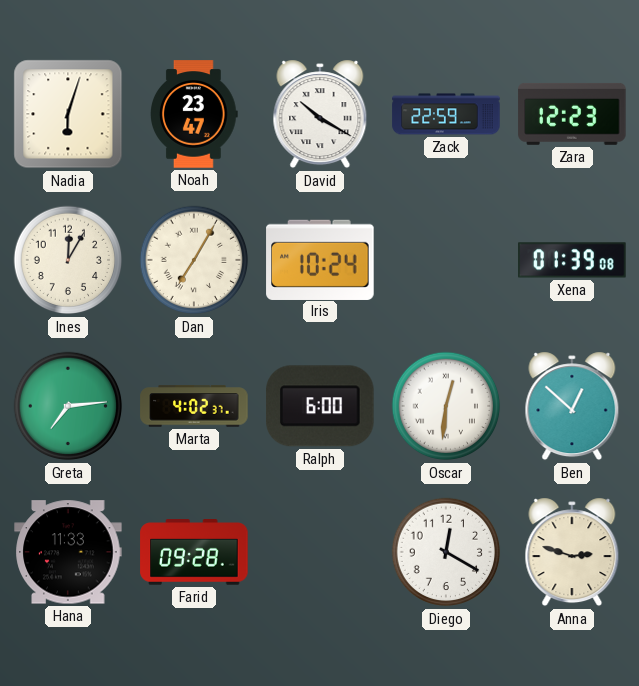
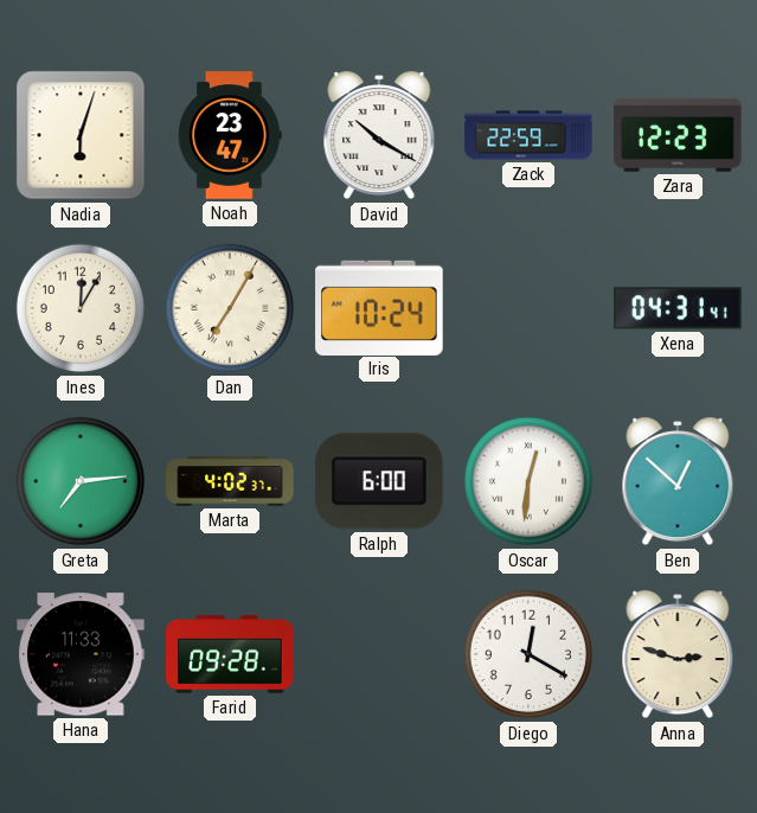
Xena: 01:39 -> 04:31 (678, 308)
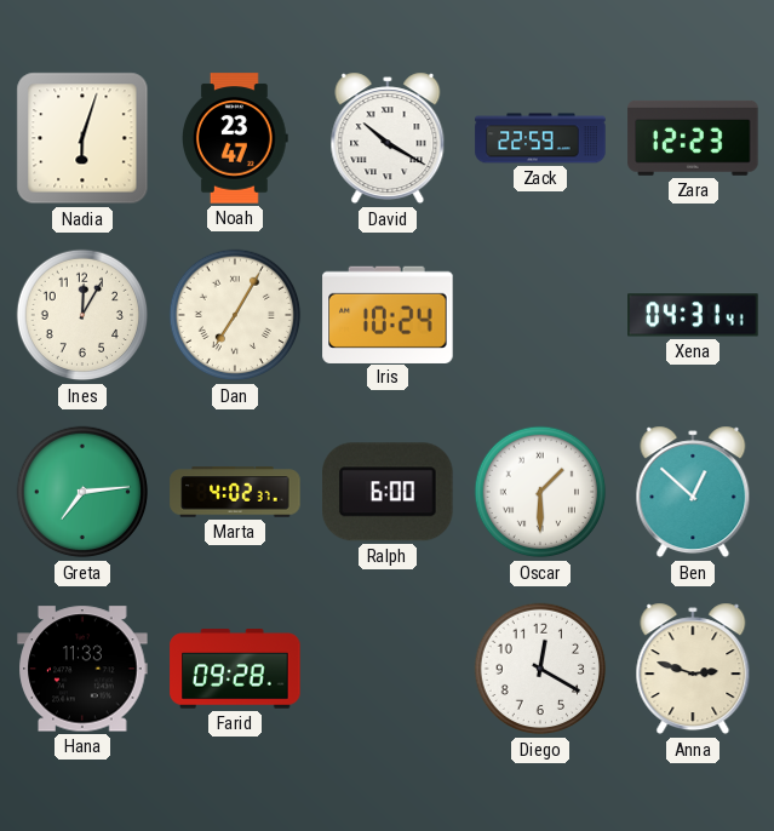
Oscar: 12:31 -> 1:30 (540, 492)
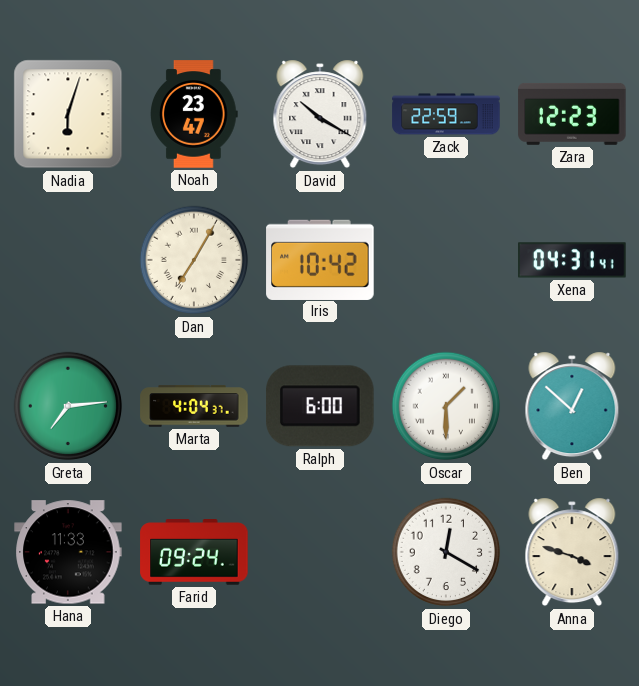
Ines: 12:05 -> none (82, 315)
Iris: 10:24 -> 10:42 (320, 259)
Marta: 4:02 -> 4:04 (194, 406)
Farid: 09:28 -> 09:24 (194, 552)
Anna: 2:48 -> 3:48 (572, 552)
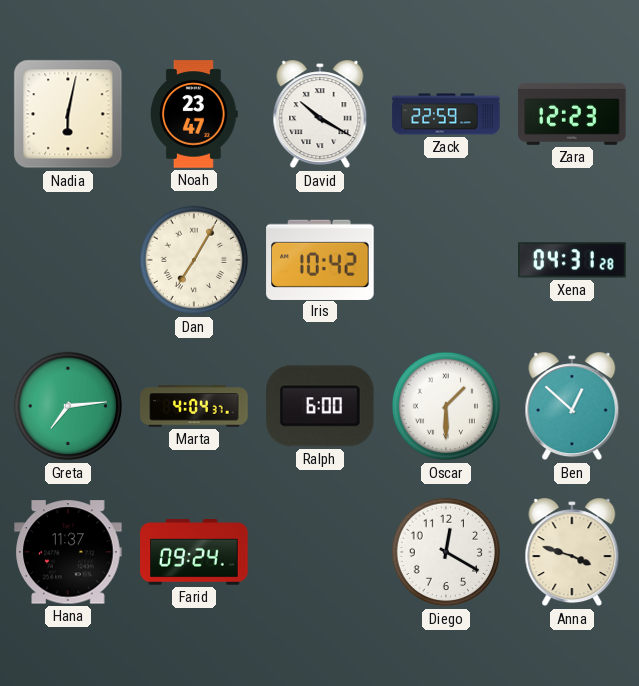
Nadia: 6:03 -> 6:02 (68, 114)
Xena: 04:31:41 -> 04:31:28 (572, 260)
Hana: 11:33 -> 11:37 (68, 552)
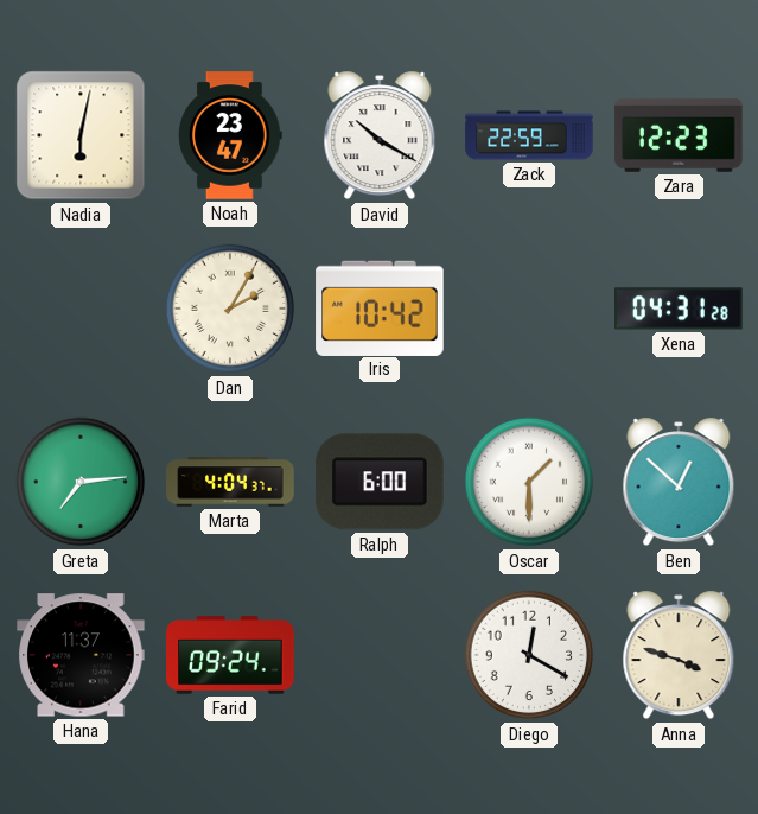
Dan: 7:05 -> 2:05 (230, 309)
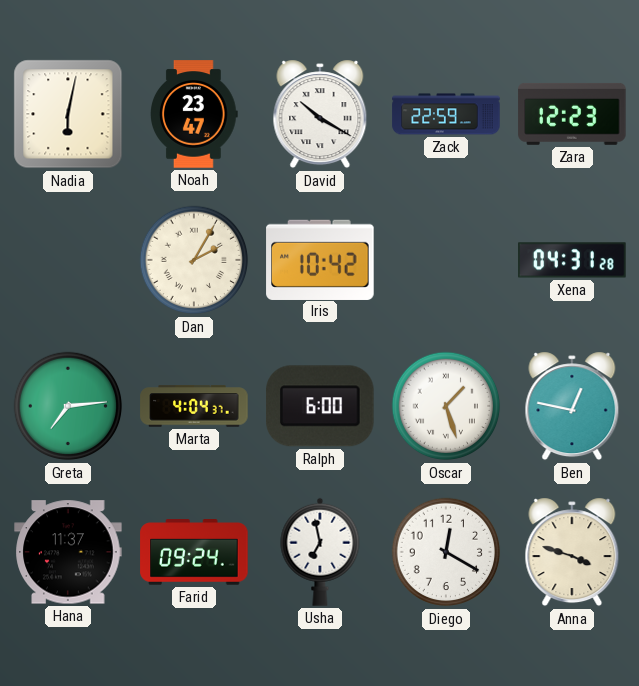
Oscar: 1:30 -> 1:27 (446, 406)
Ben: 12:52 -> 12:47 (572, 406)
Usha: none -> 6:58 (320, 552)
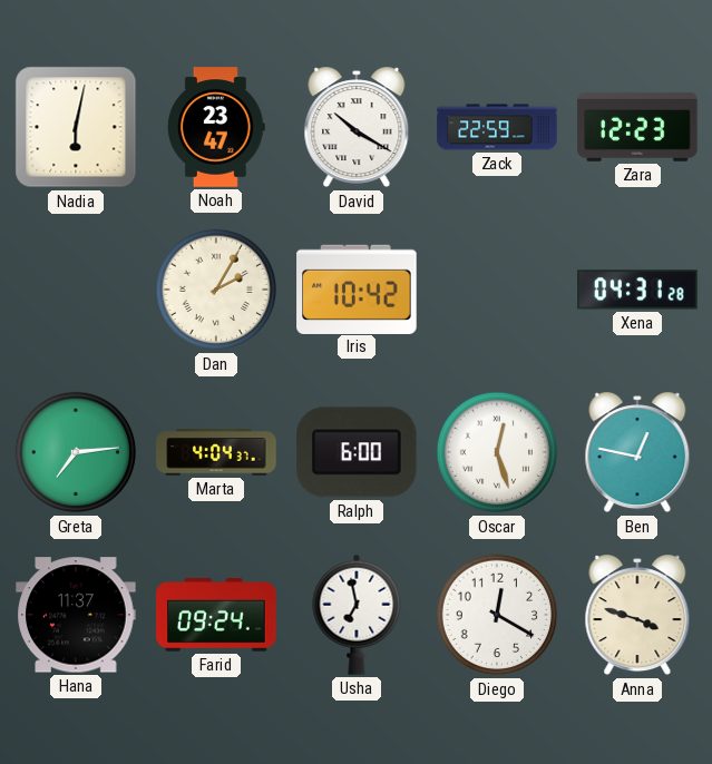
Oscar: 1:27 -> 12:27 (497, 452)
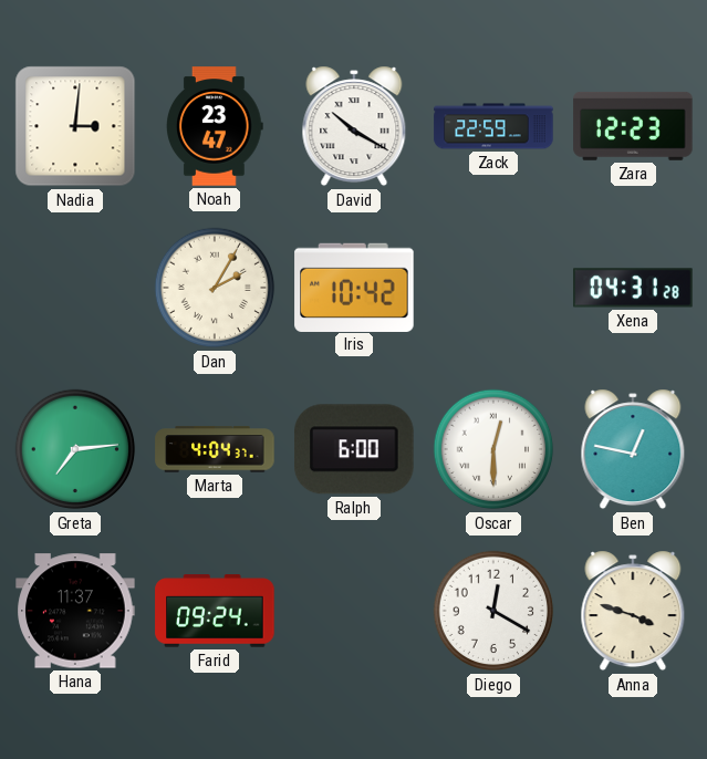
Nadia: 6:02 -> 3:01 (75, 126)
Oscar: 12:27 -> 12:30 (493, 449)
Usha: 6:58 -> none (357, 615)
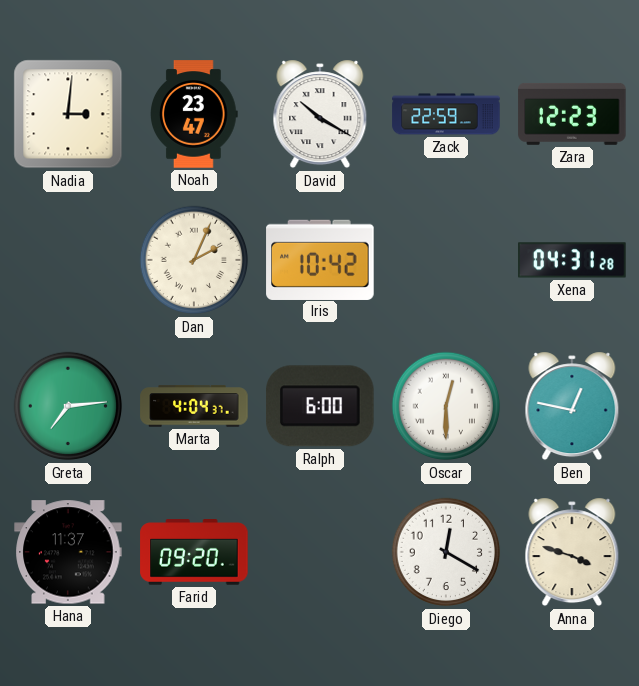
Dan: 2:05 -> 2:04 (194, 260)
Farid: 09:24 -> 09:20 (194, 552)
